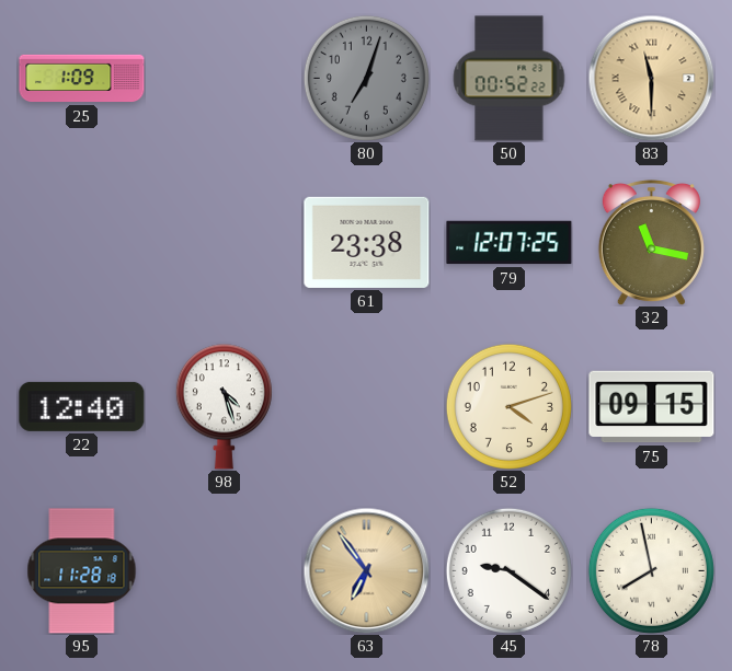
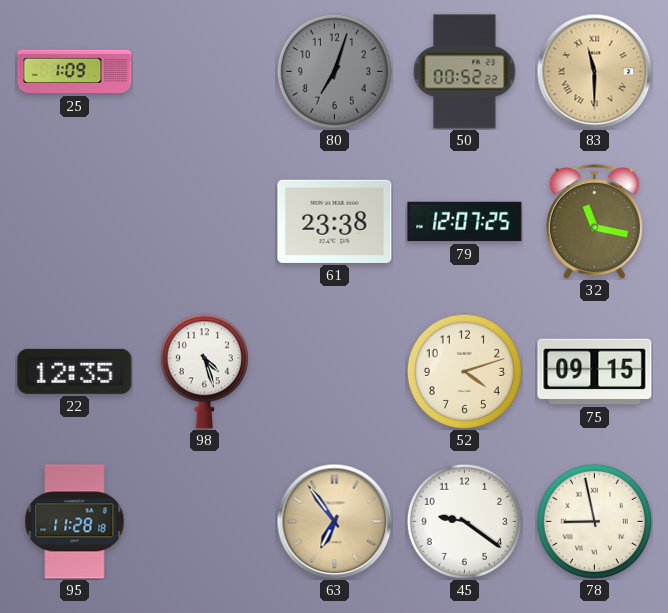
22: 12:40 -> 12:35 (75, 371)
78: 7:58 -> 8:58 (594, 521)
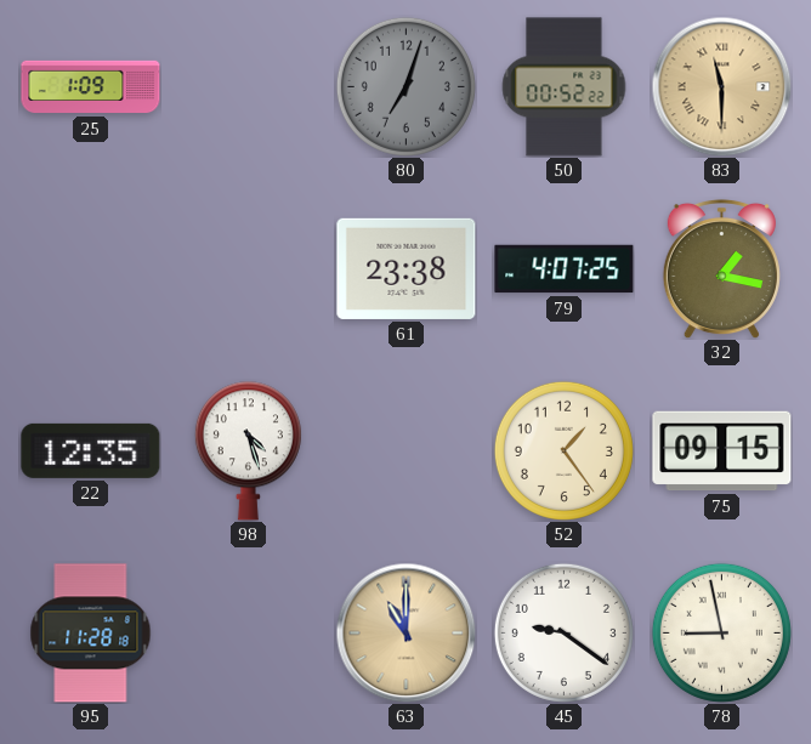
79: 12:07 -> 4:07 (565, 269)
32: 11:17 -> 1:17 (721, 268)
52: 4:12 -> 1:24 (563, 450)
63: 6:54 -> 11:00 (405, 632)
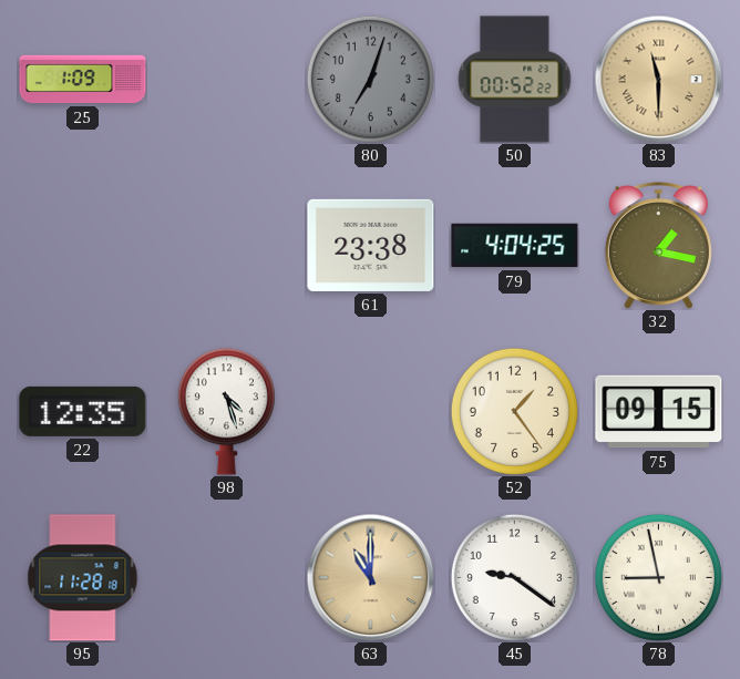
79: 4:07 -> 4:04 (515, 246)
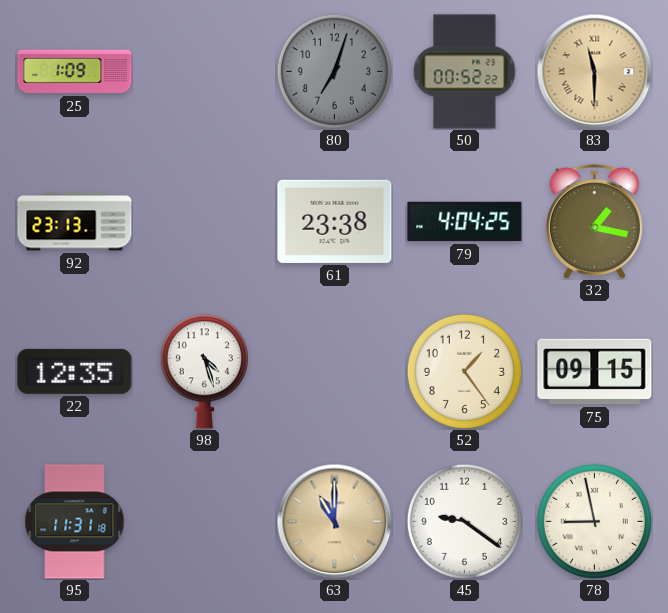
92: none -> 23:13 (75, 222)
95: 11:28 -> 11:31 (75, 522)
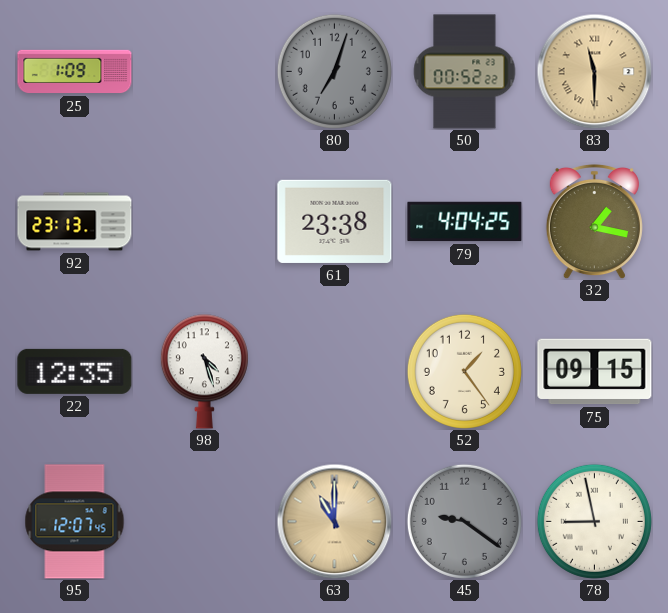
95: 11:31 -> 12:07 (75, 522)
45 dial: white -> grey (464, 521)
